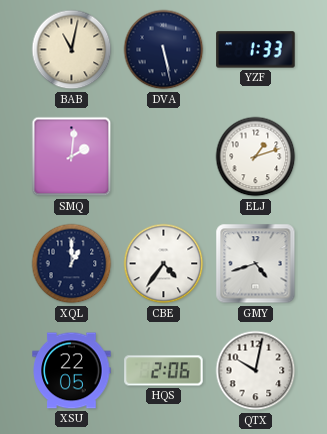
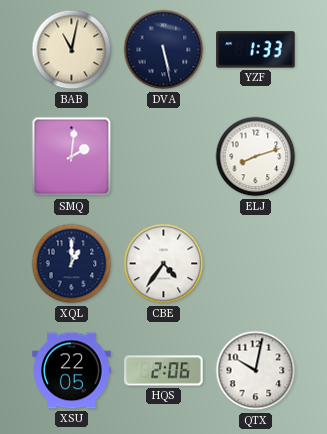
ELJ: 1:12 -> 8:12 (256, 157)
GMY: 4:42 -> none (256, 264)
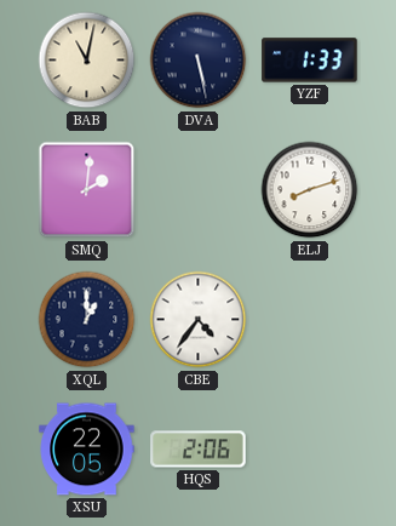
QTX: 10:02 -> none (256, 371)
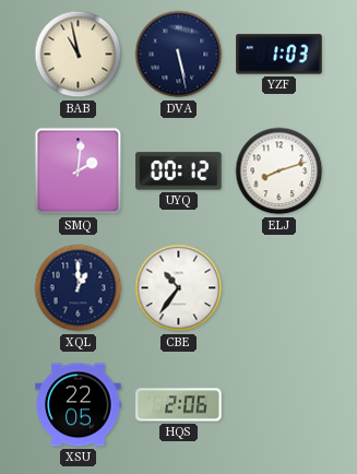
BAB: 11:02 -> 10:58 (79, 55)
YZF: 1:33 -> 1:03 (279, 55)
UYQ: none -> 00:12 (179, 171)
CBE: 4:36 -> 10:36 (179, 288)
